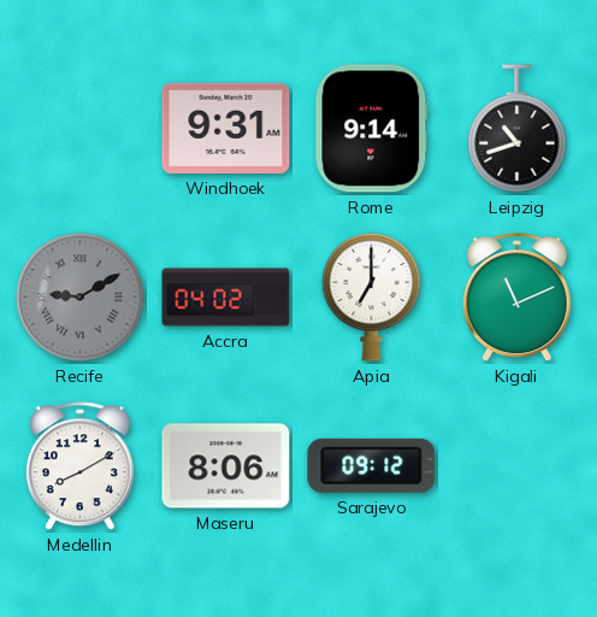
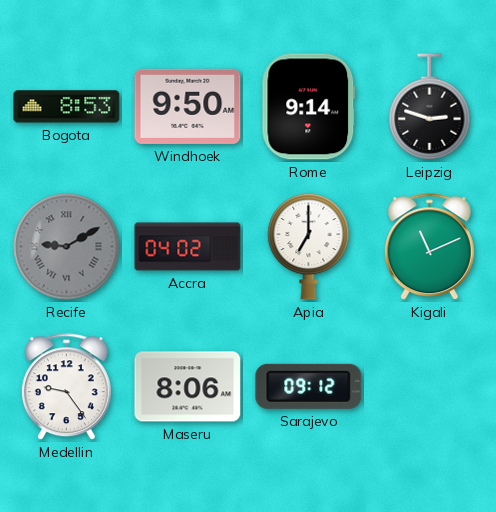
Bogota: none -> 8:53 (67, 107)
Windhoek: 9:31 -> 9:50 (188, 106)
Leipzig: 10:42 -> 2:48 (430, 107)
Medellin: 8:10 -> 9:24 (66, 387)
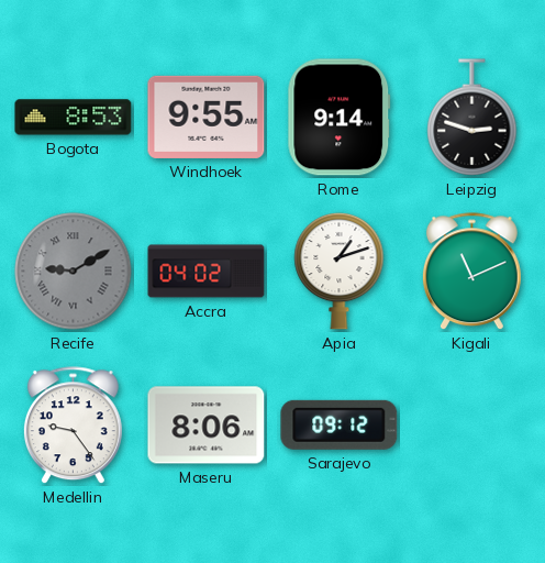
Windhoek: 9:50 -> 9:55 (207, 117)
Apia: 7:00 -> 1:12 (340, 271)
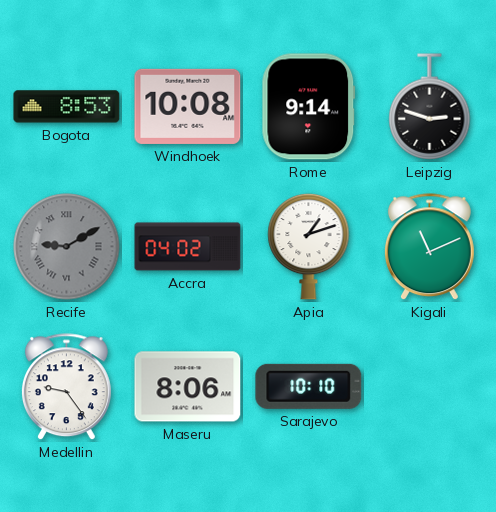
Windhoek: 9:55 -> 10:08 (188, 106)
Sarajevo: 09:12 -> 10:10 (309, 386)
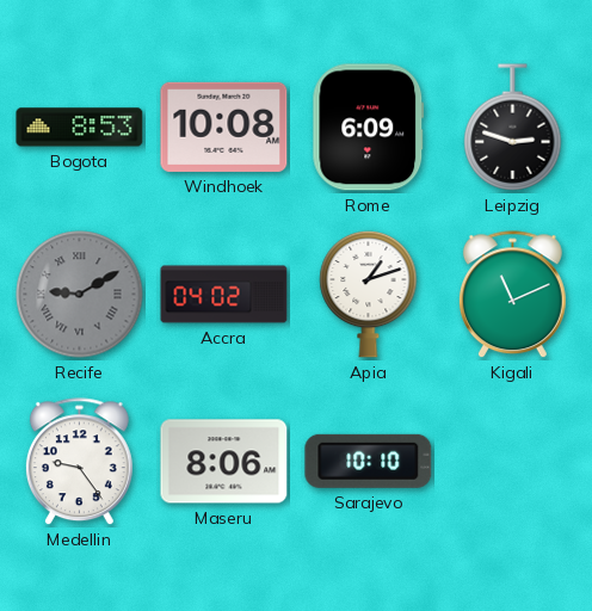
Rome: 9:14 -> 6:09 (369, 128)
